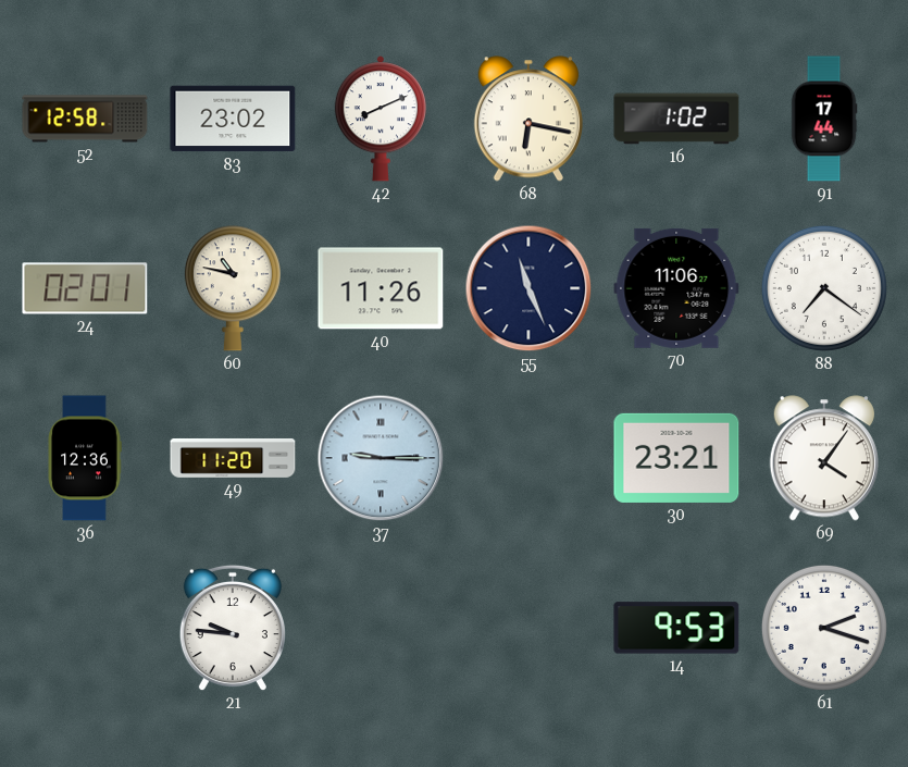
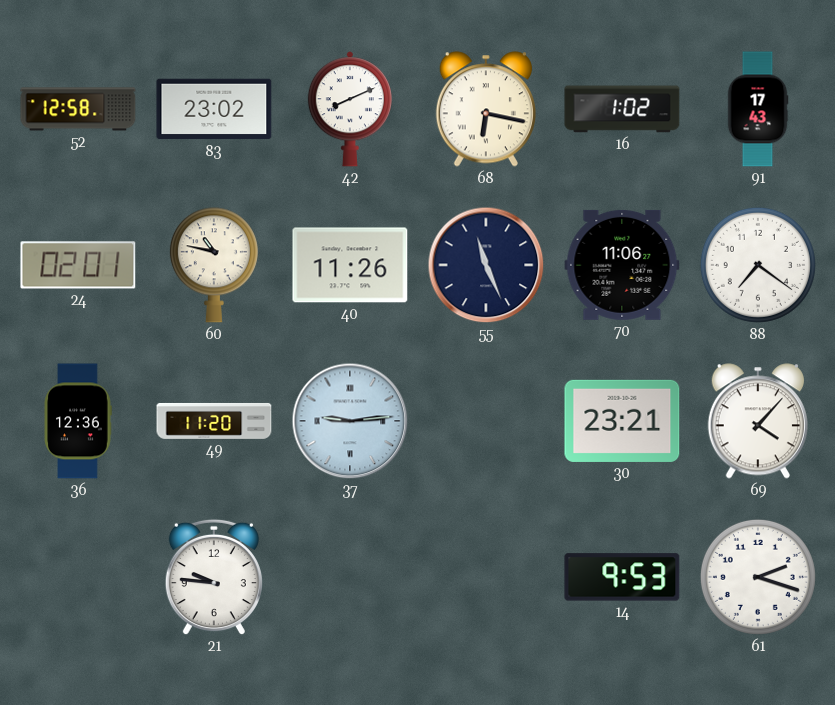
91: 17:44 -> 17:43 (758, 109)
37: 9:15 -> 9:14 (350, 421)
69: 4:06 -> 4:07 (758, 421)
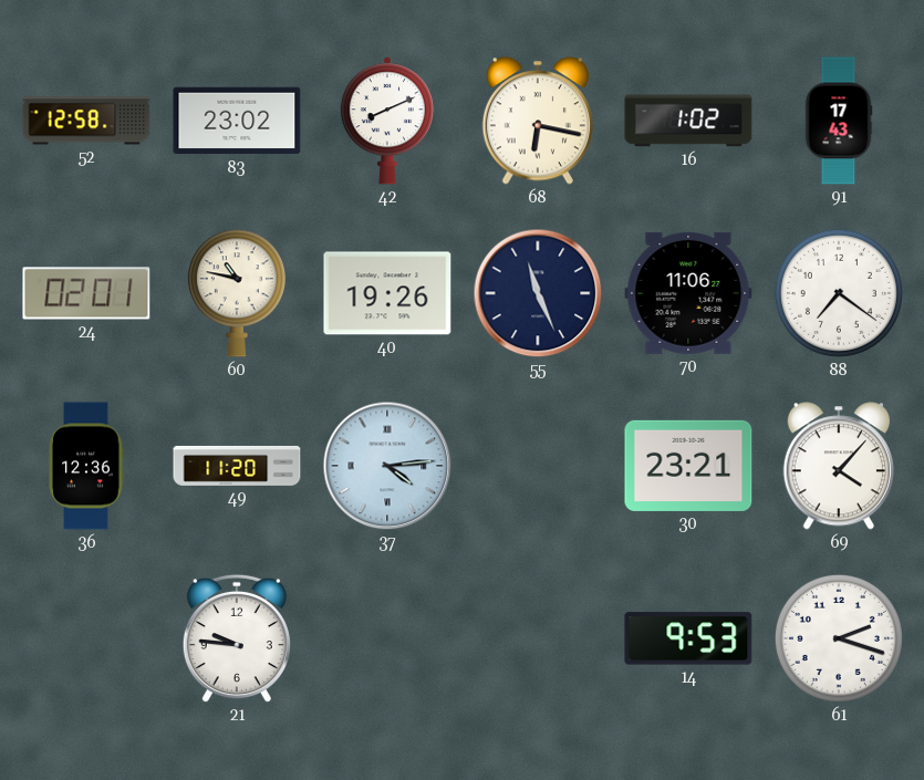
40: 11:26 -> 19:26 (387, 293)
37: 9:14 -> 4:14 (387, 466)
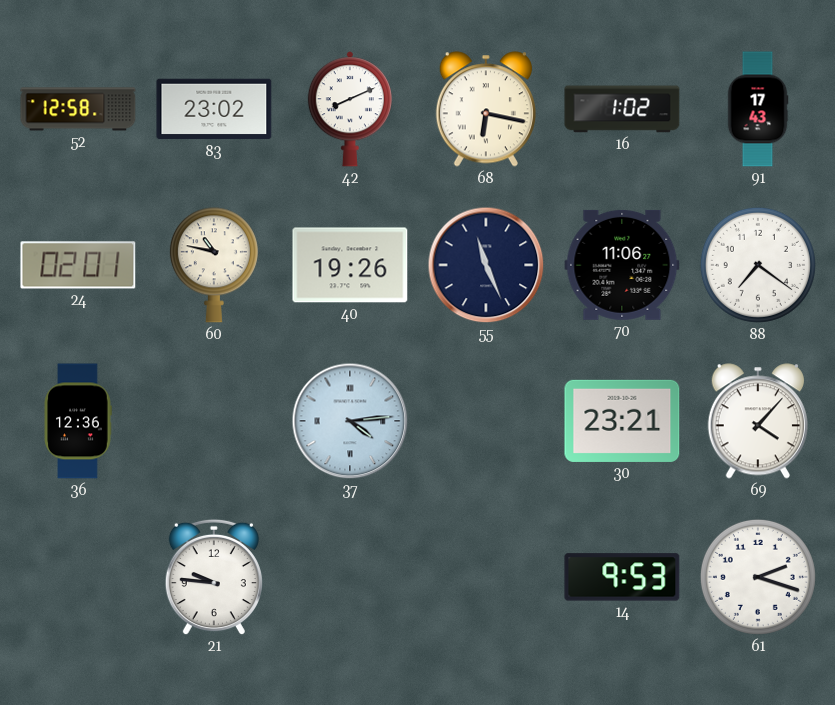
49: 11:20 -> none (237, 466)
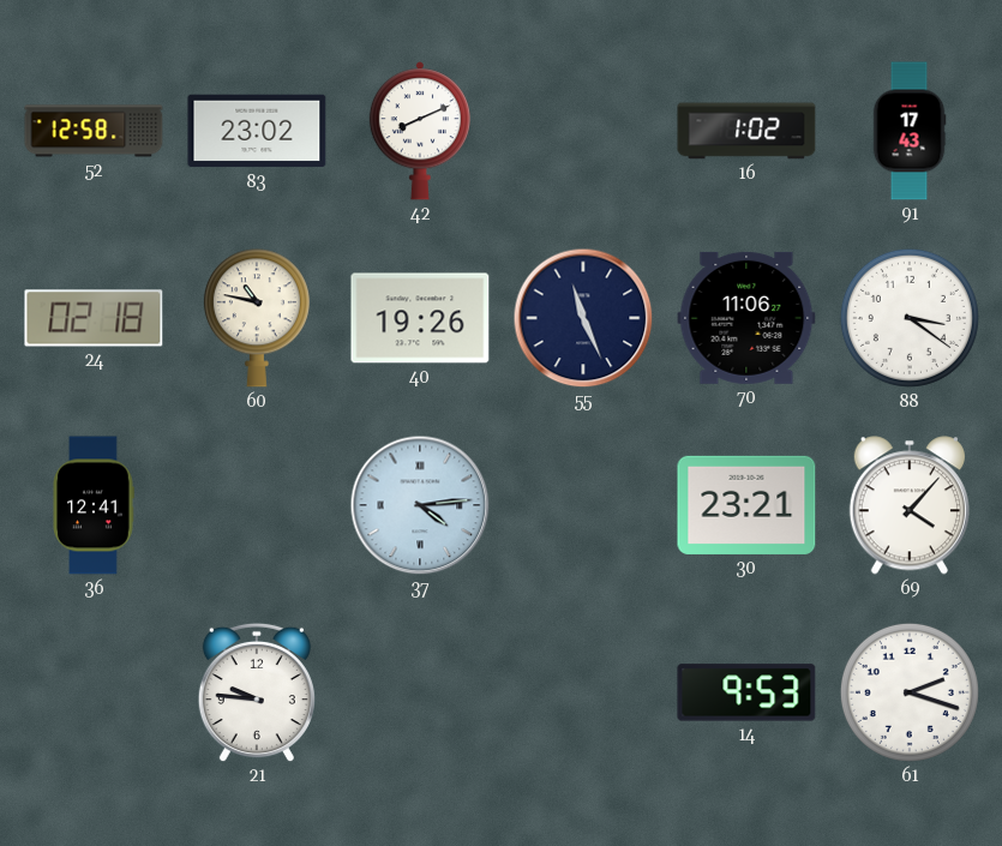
68: 6:17 -> none (486, 109)
24: 02:01 -> 02:18 (94, 318)
88: 7:21 -> 3:21 (910, 318)
36: 12:36 -> 12:41 (94, 505)
